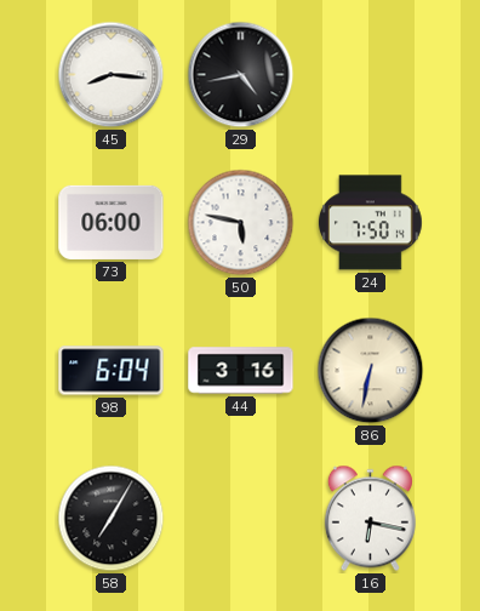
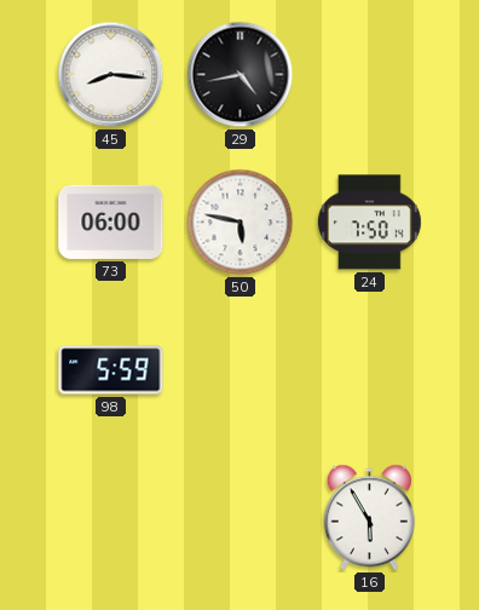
98: 6:04 -> 5:59 (111, 370)
44: 3:16 -> none (241, 371)
86: 6:32 -> none (371, 371)
58: 7:05 -> none (112, 519)
16: 6:17 -> 5:55 (369, 518)
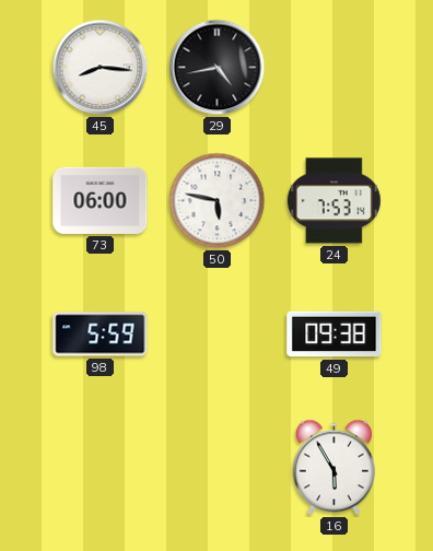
24: 7:50 -> 7:53 (333, 201)
49: none -> 09:38 (335, 335)
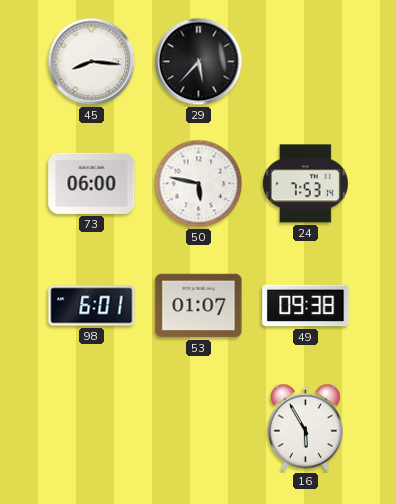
29: 4:43 -> 5:37 (199, 62)
98: 5:59 -> 6:01 (92, 306)
53: none -> 01:07 (199, 306)
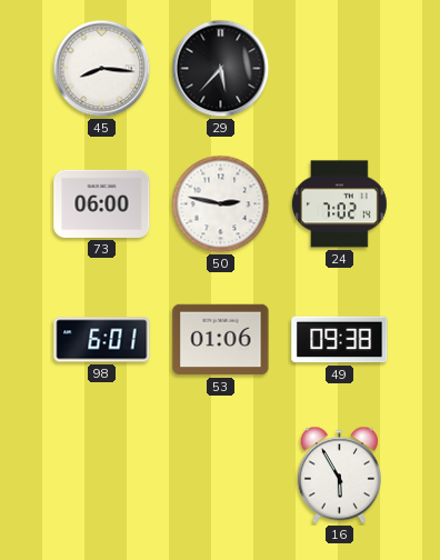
50: 5:47 -> 2:47 (221, 204)
24: 7:53 -> 7:02 (339, 204)
53: 01:07 -> 01:06 (221, 340)
